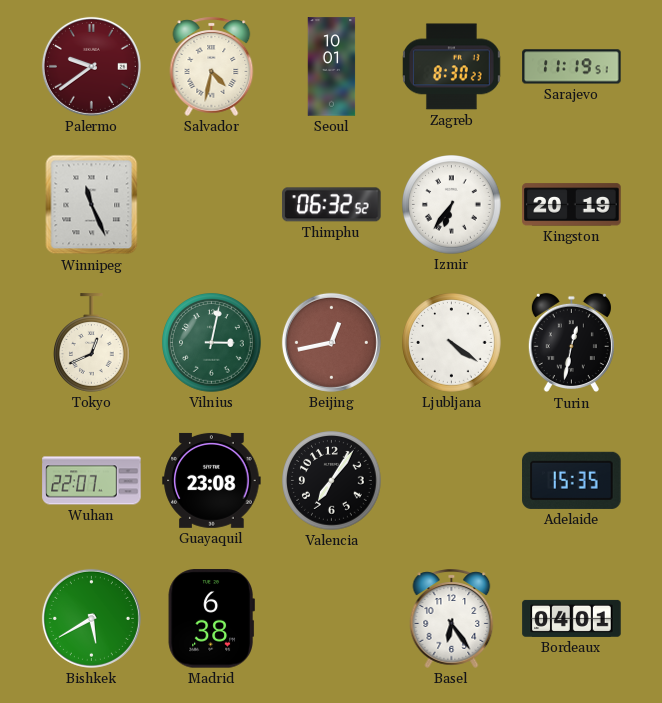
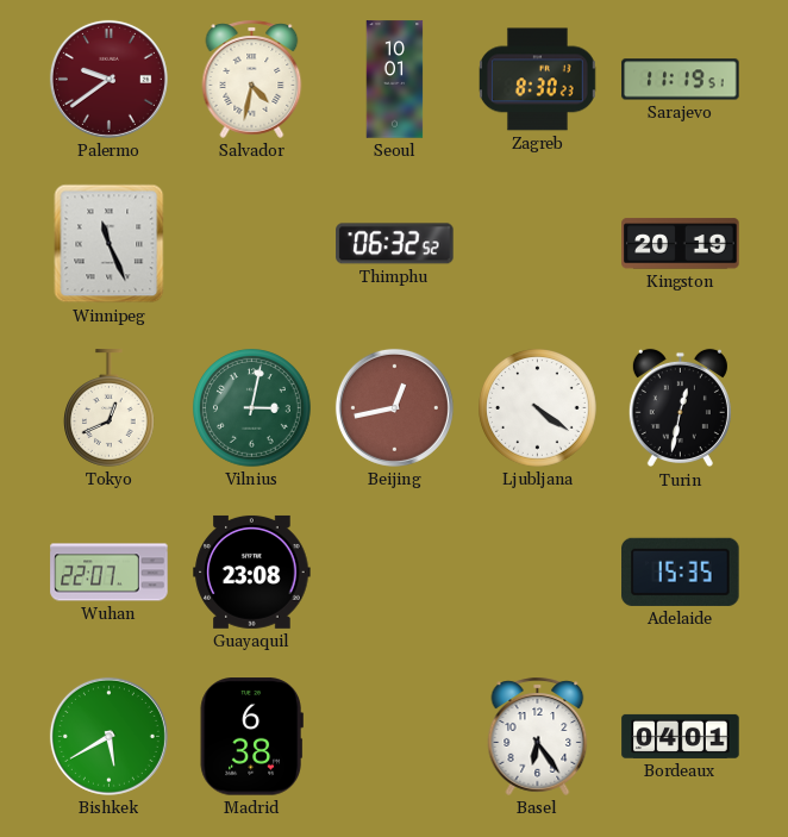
Izmir: 6:36 -> none (452, 205)
Valencia: 7:06 -> none (332, 481)
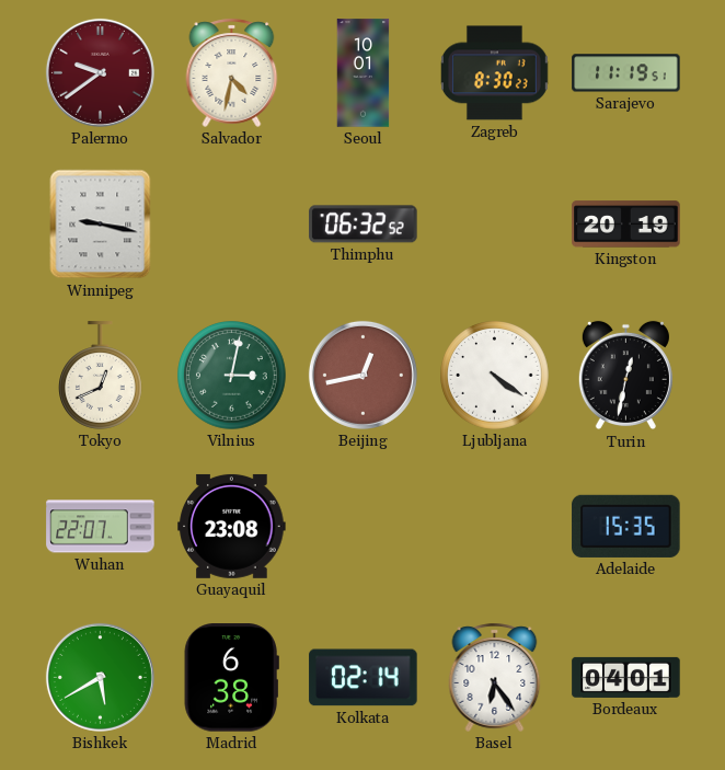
Winnipeg: 11:26 -> 9:17 (101, 225)
Kolkata: none -> 02:14 (364, 678)
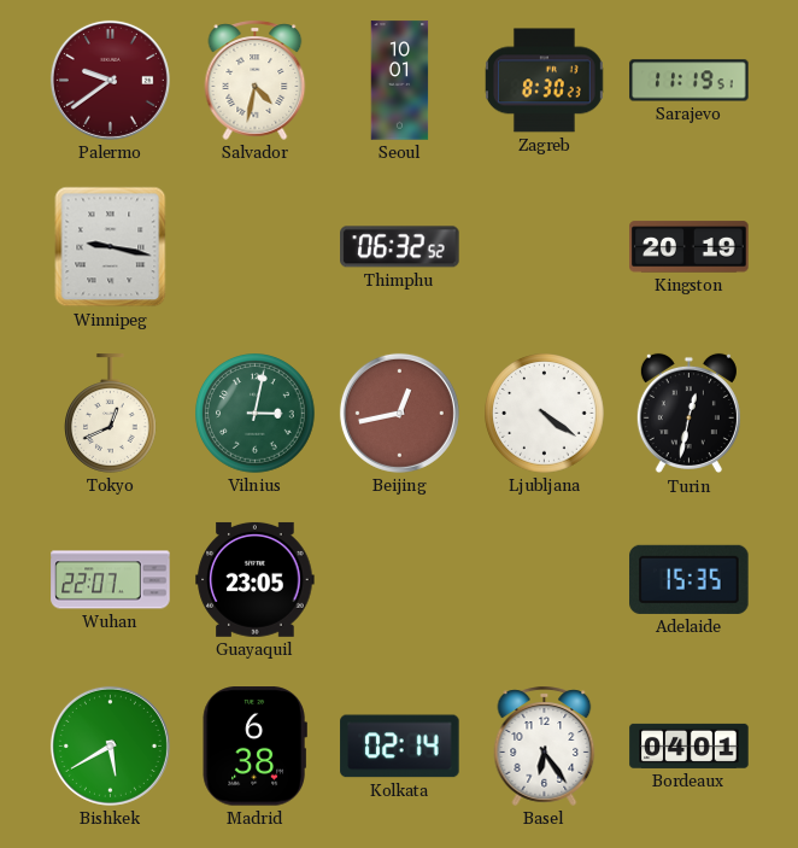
Guayaquil: 23:08 -> 23:05 (256, 579)
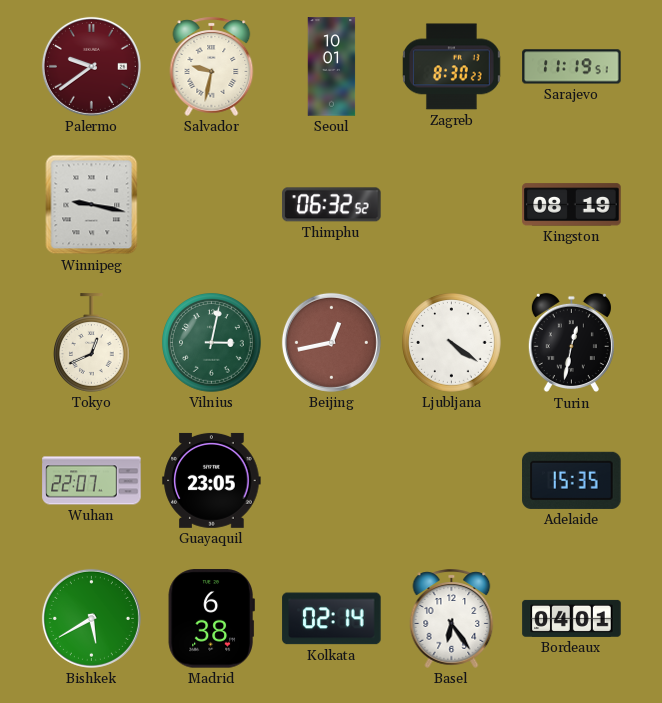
Salvador: 4:32 -> 9:32 (212, 66)
Kingston: 20:19 -> 08:19 (572, 205)
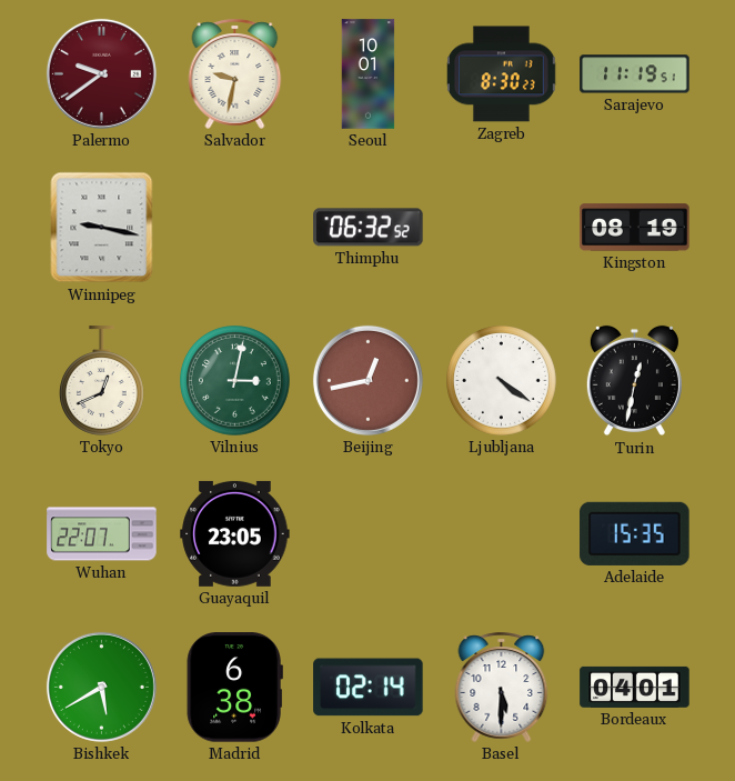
Basel: 6:24 -> 5:30 (502, 687)
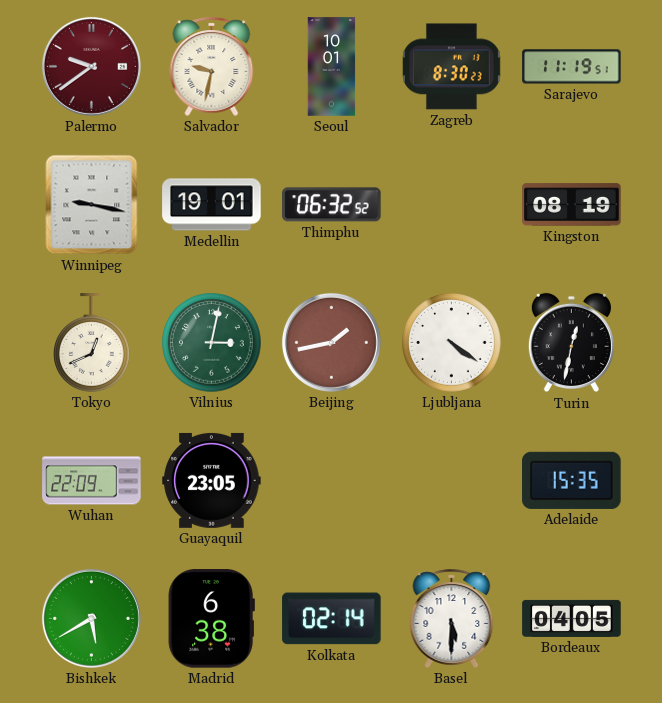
Medellin: none -> 19:01 (212, 205)
Beijing: 12:43 -> 1:43 (331, 342)
Wuhan: 22:07 -> 22:09 (92, 481)
Bordeaux: 04:01 -> 04:05 (572, 618)
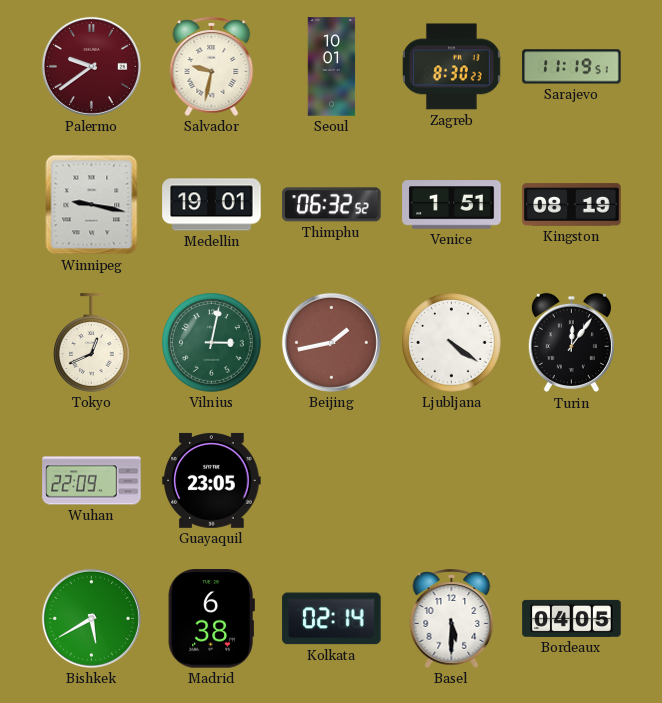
Venice: none -> 1:51 (452, 205)
Turin: 12:32 -> 12:06 (571, 343)
Adelaide: 15:35 -> none (572, 480)
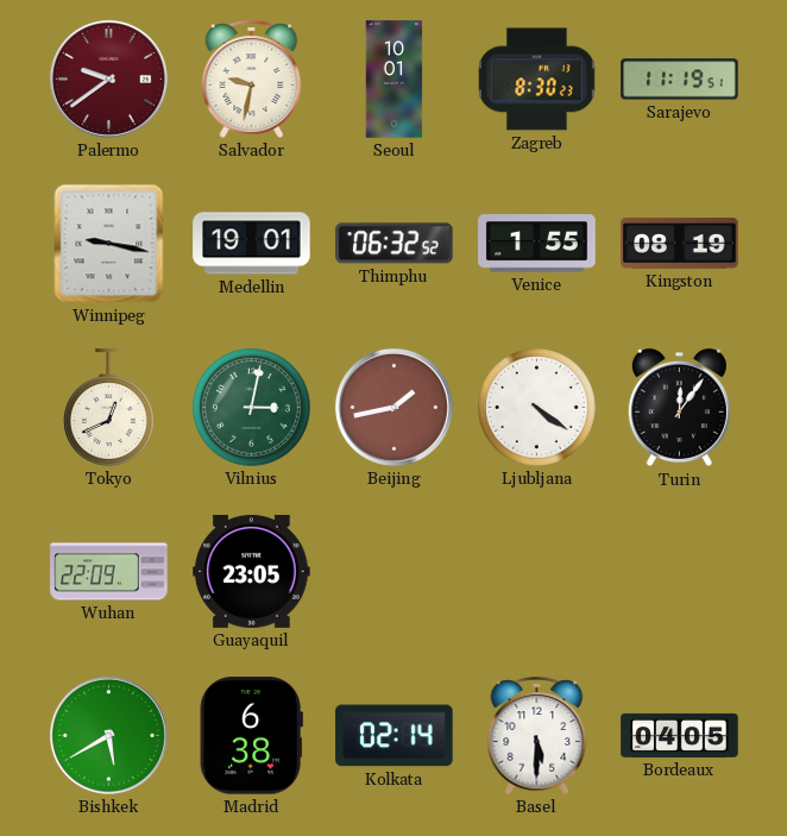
Venice: 1:51 -> 1:55 (537, 244)
